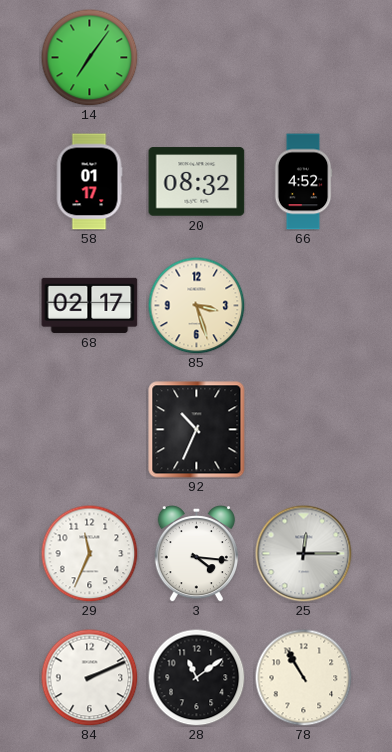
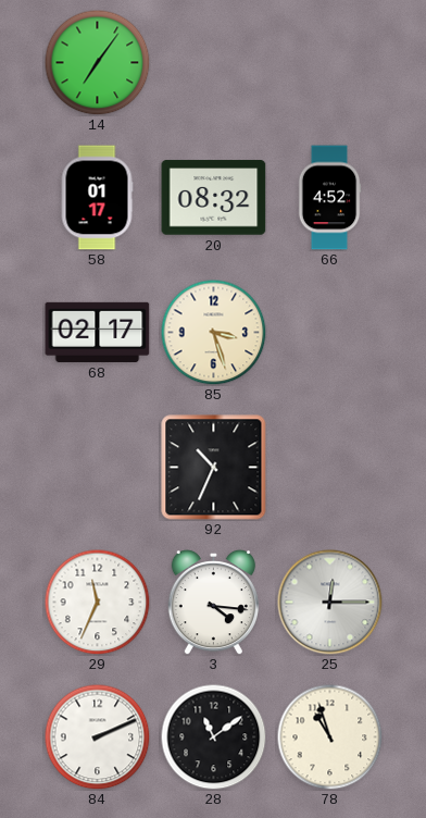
78: 10:55 -> 10:57 (329, 736)
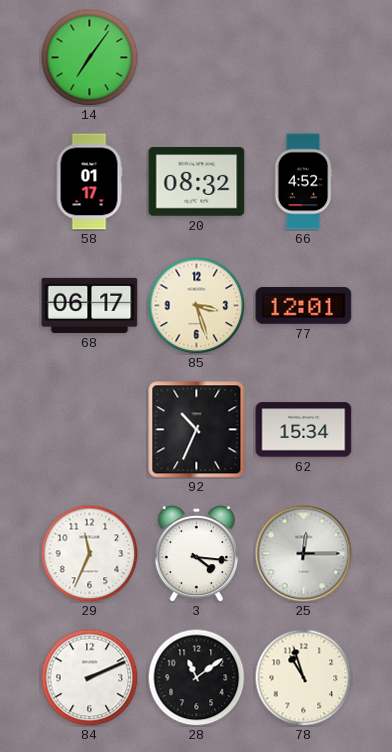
68: 02:17 -> 06:17 (90, 305)
77: none -> 12:01 (304, 306)
62: none -> 15:34 (304, 430)
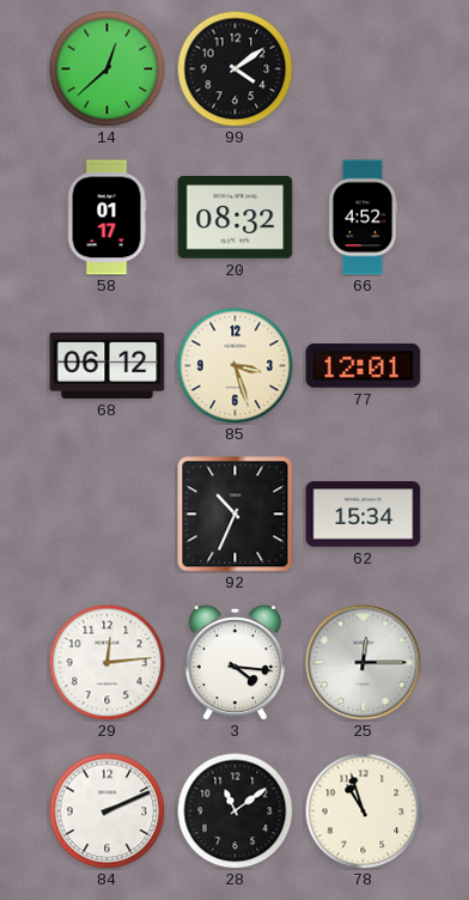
14: 7:06 -> 12:38 (106, 68)
99: none -> 4:09 (234, 68)
68: 06:17 -> 06:12 (108, 365)
29: 11:34 -> 12:14 (106, 662)
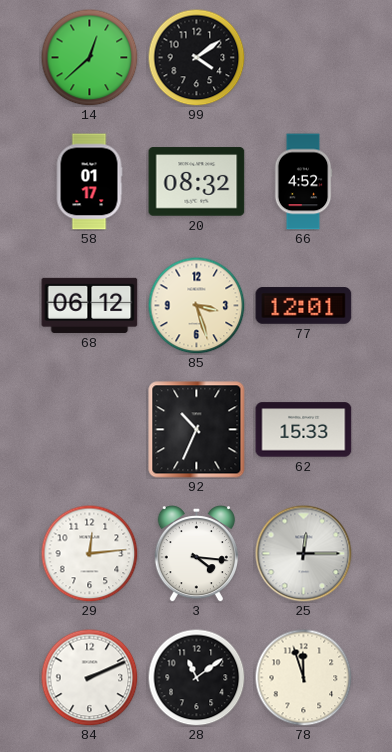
62: 15:34 -> 15:33 (304, 430)
78: 10:57 -> 11:57 (303, 677)
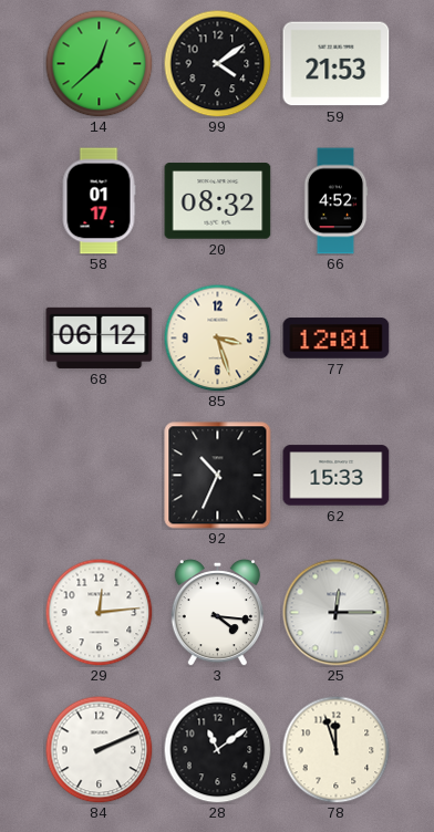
59: none -> 21:53 (337, 64)
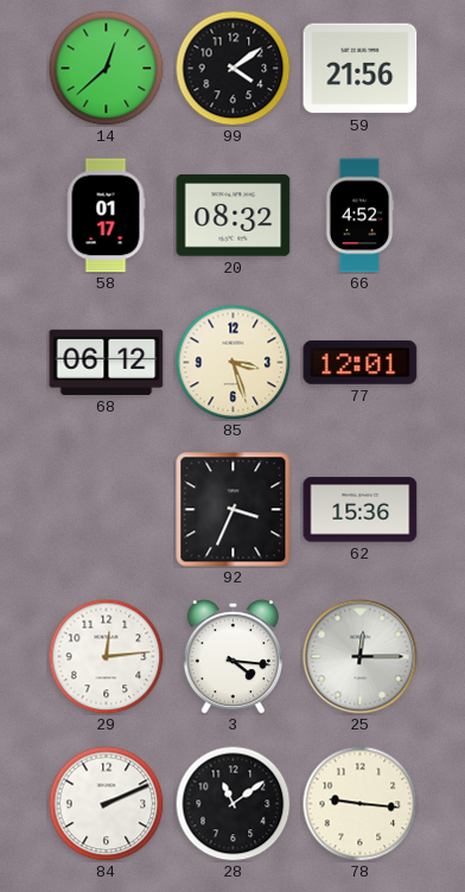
59: 21:53 -> 21:56 (361, 69)
92: 10:34 -> 3:34 (234, 510)
62: 15:33 -> 15:36 (361, 510)
78: 11:57 -> 9:16 (359, 803)
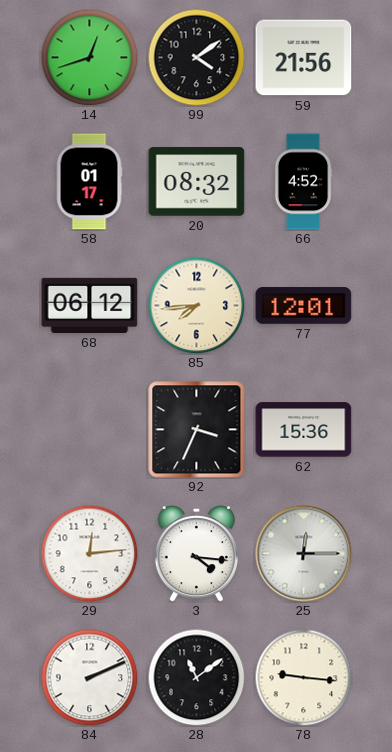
14: 12:38 -> 12:42 (89, 57)
85: 3:27 -> 7:44 (196, 305)
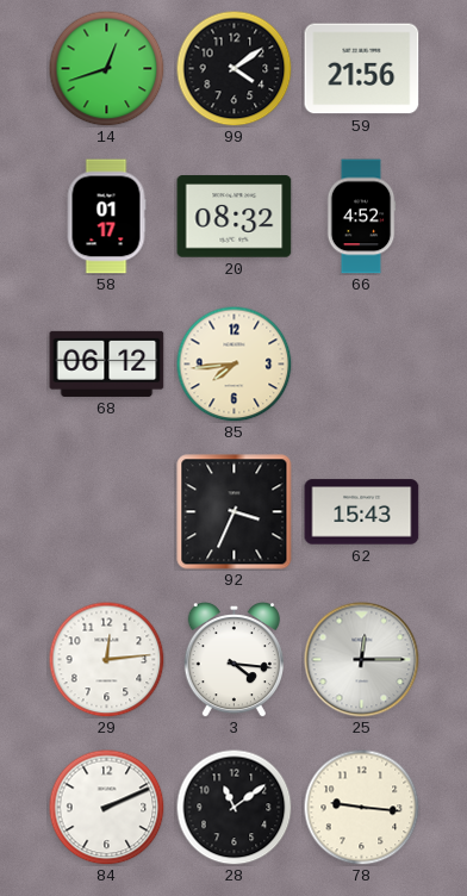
77: 12:01 -> none (304, 306)
62: 15:36 -> 15:43 (362, 512)
